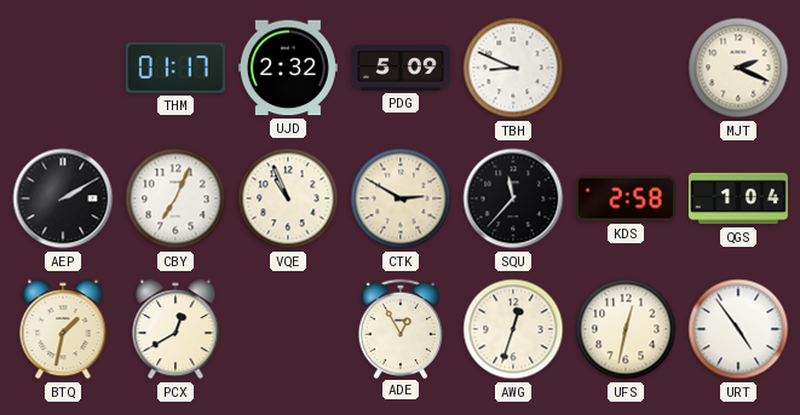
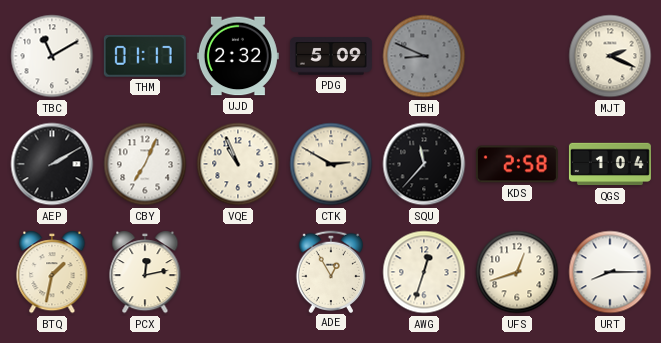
TBC: none -> 11:10 (52, 56)
TBH dial: white -> grey (424, 56)
PCX: 12:40 -> 12:13 (145, 272)
UFS: 12:32 -> 12:42 (517, 272)
URT: 4:54 -> 8:15 (610, 272)
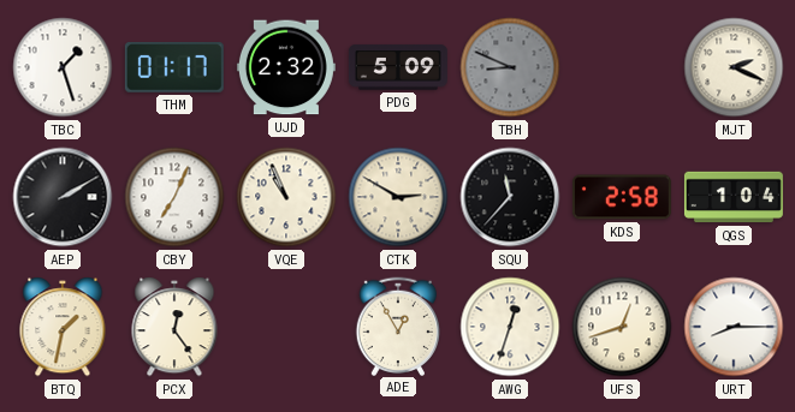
TBC: 11:10 -> 1:27 (63, 67)
PCX: 12:13 -> 12:24 (174, 327)
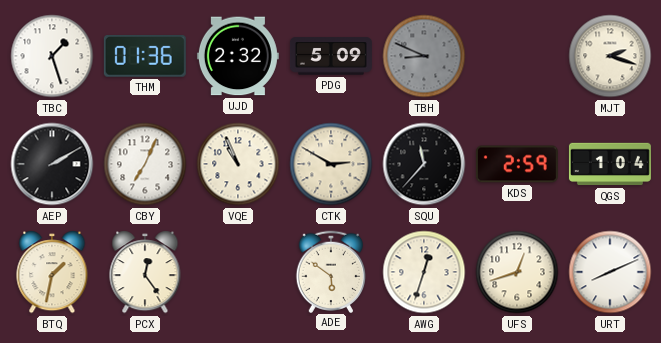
THM: 01:17 -> 01:36 (145, 57)
MJT: 2:19 -> 2:18 (610, 56)
KDS: 2:58 -> 2:59 (517, 164)
ADE: 12:55 -> 5:51 (331, 271)
URT: 8:15 -> 8:11 (610, 272)
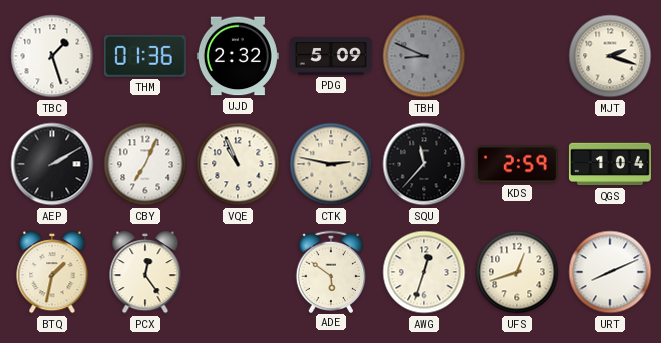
CTK: 2:50 -> 2:47 (331, 164)
